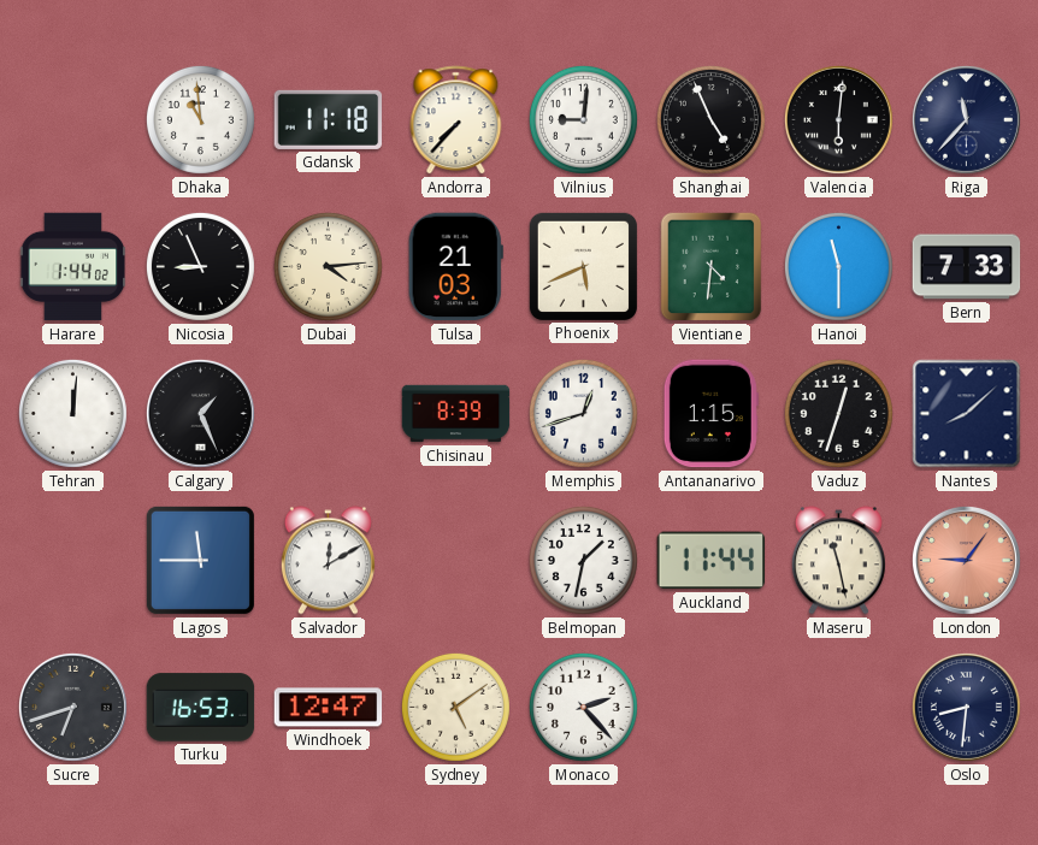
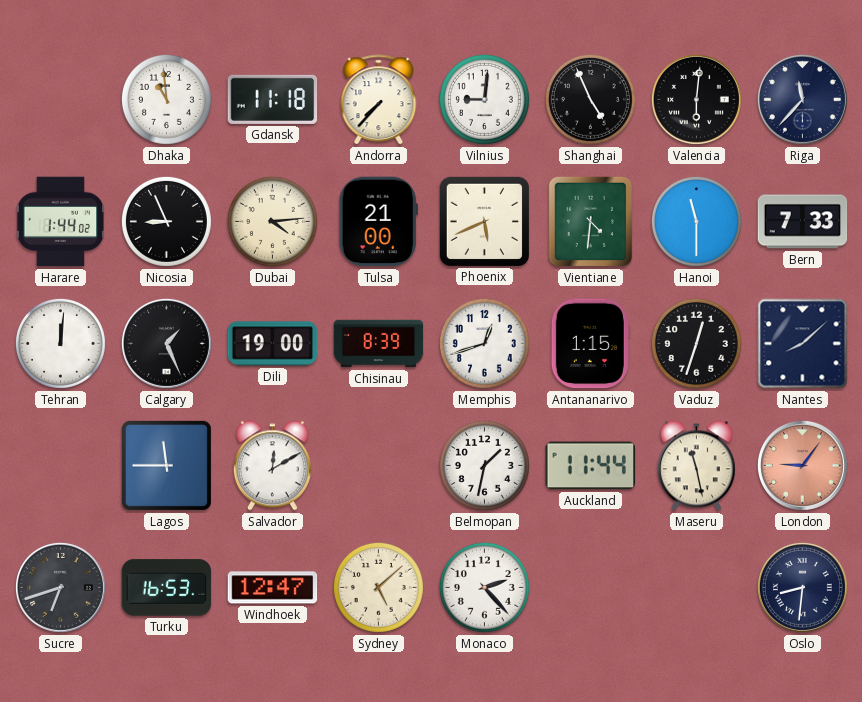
Tulsa: 21:03 -> 21:00 (378, 222)
Dili: none -> 19:00 (273, 344)
Sydney: 5:09 -> 5:08 (378, 587)
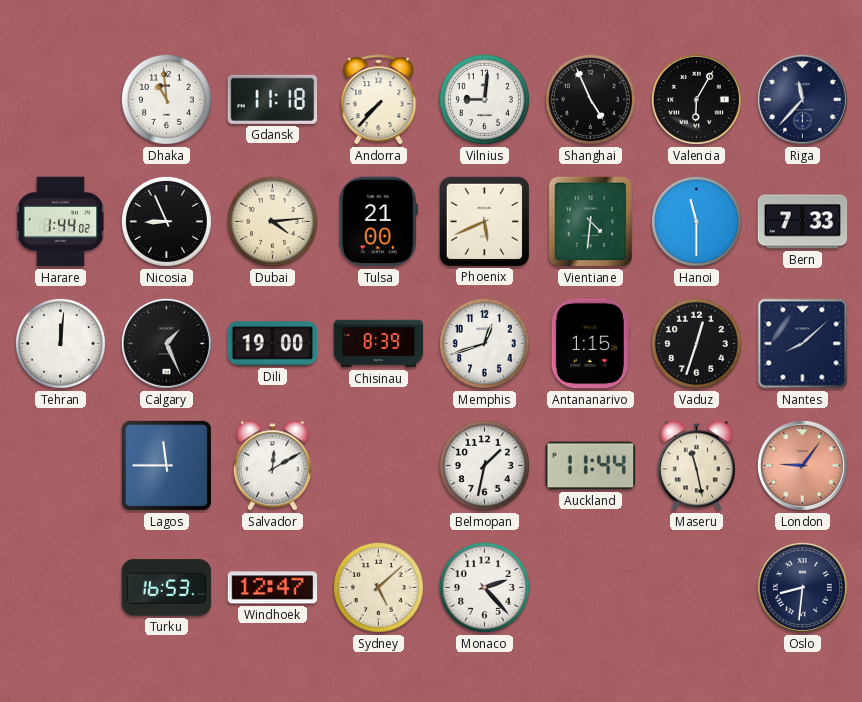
Valencia: 6:01 -> 6:05 (696, 99)
Sucre: 6:42 -> none (60, 587)
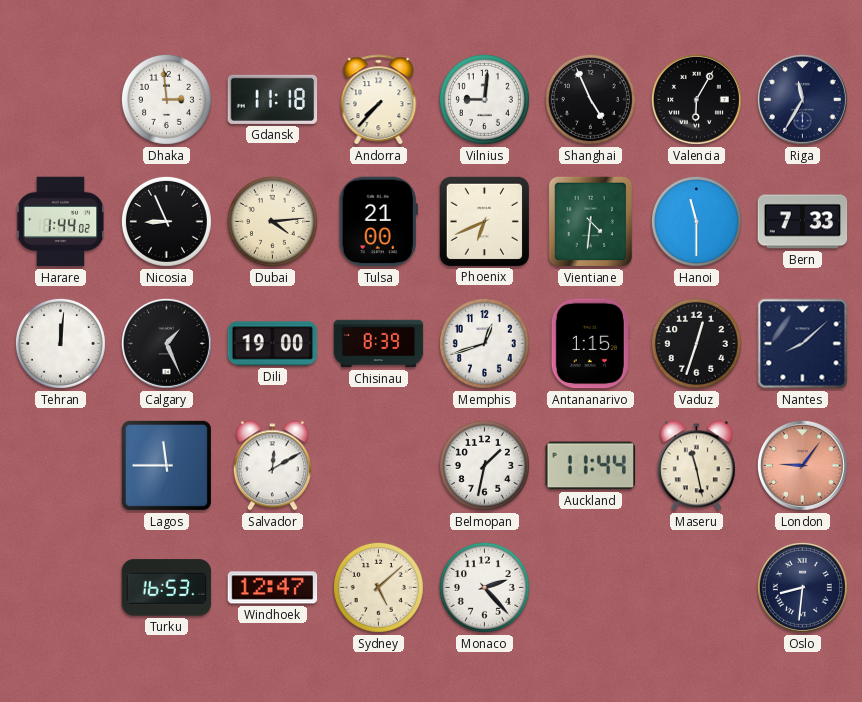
Dhaka: 10:59 -> 2:59 (166, 99)
Riga: 11:37 -> 11:35 (802, 99)
Phoenix: 5:41 -> 6:41 (484, 221)
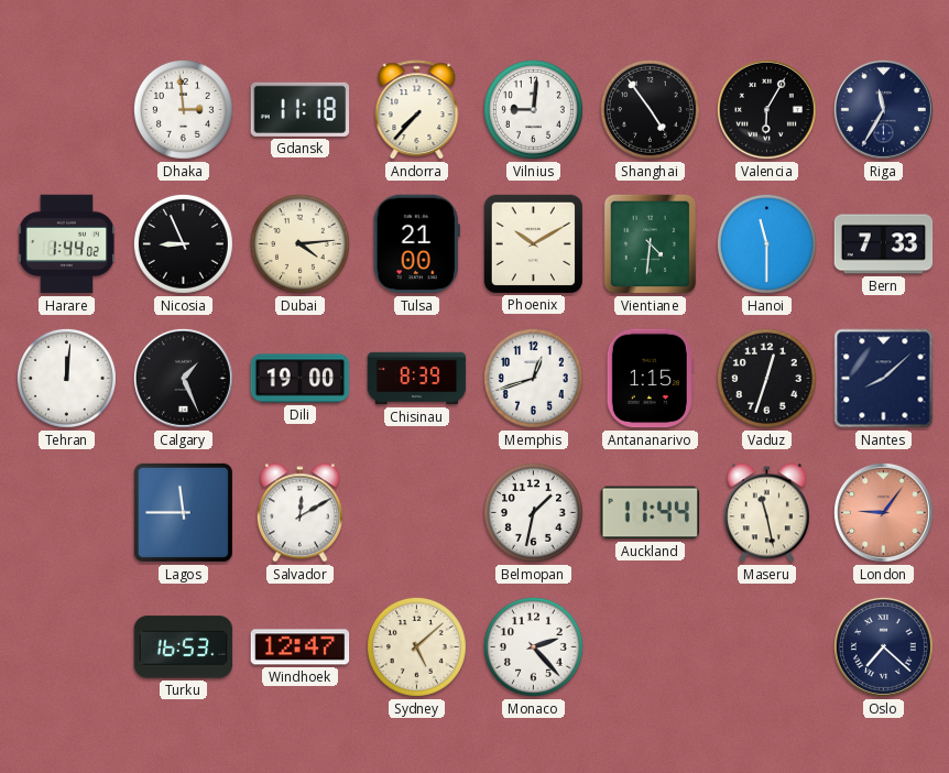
Shanghai: 4:56 -> 4:54 (650, 109)
Phoenix: 6:41 -> 10:10 (533, 243)
Oslo: 8:31 -> 7:22 (883, 646)
